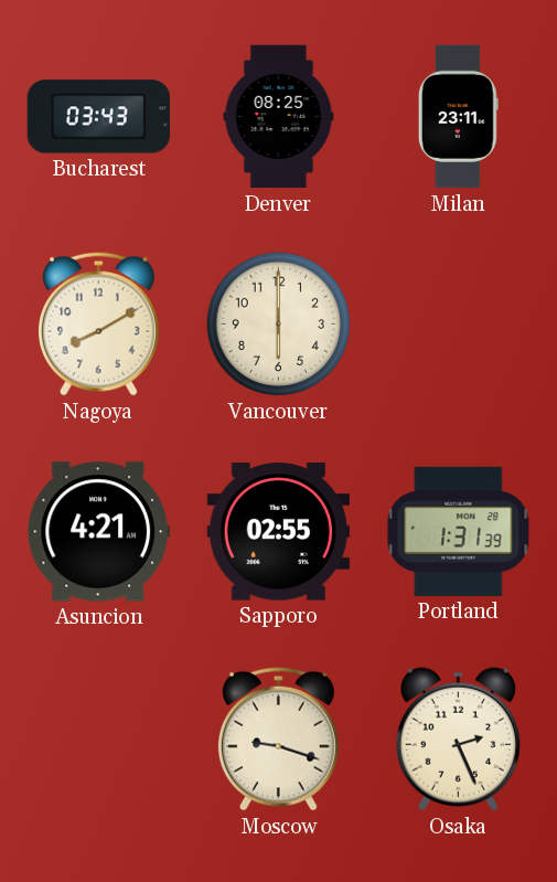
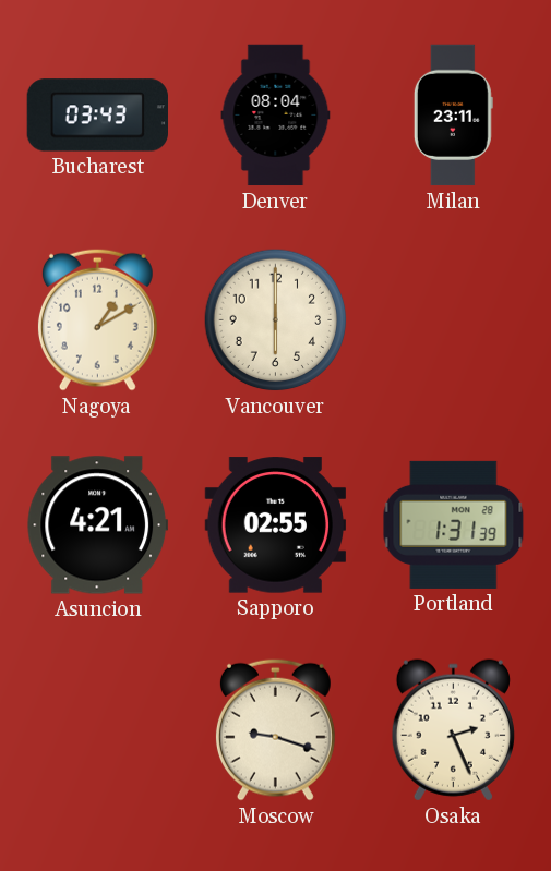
Denver: 08:25 -> 08:04 (276, 116)
Nagoya: 8:10 -> 1:10 (97, 319)
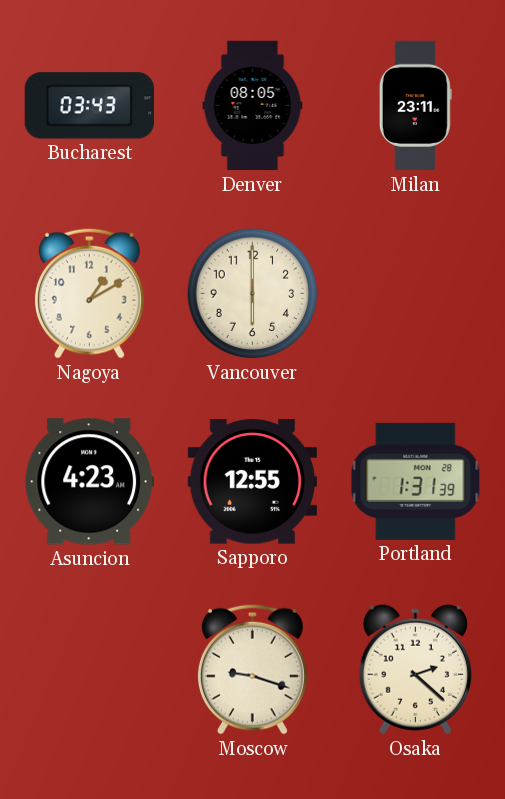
Denver: 08:04 -> 08:05 (253, 106)
Asuncion: 4:21 -> 4:23 (89, 482)
Sapporo: 02:55 -> 12:55 (252, 482)
Osaka: 2:26 -> 2:22 (415, 670)
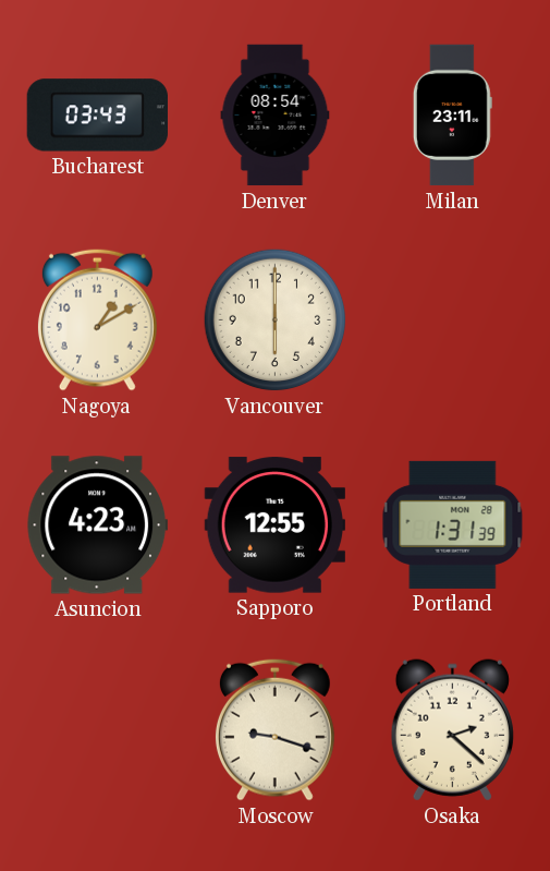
Denver: 08:05 -> 08:54 (276, 116)
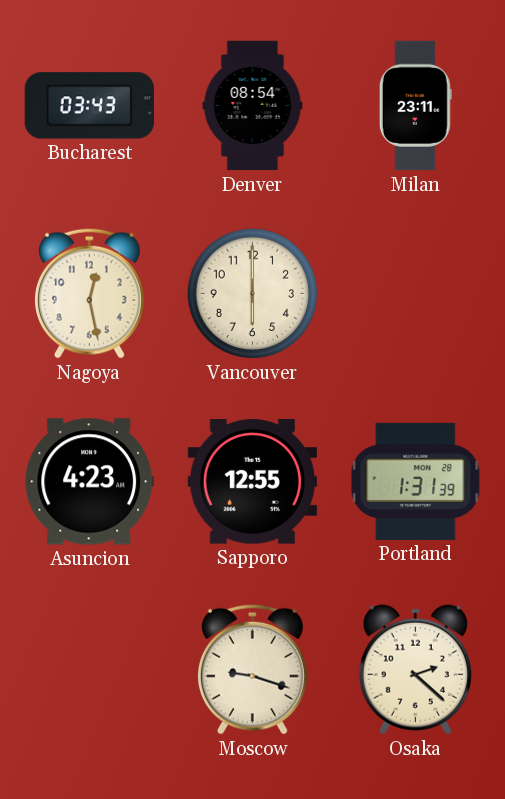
Nagoya: 1:10 -> 12:28 (89, 293)
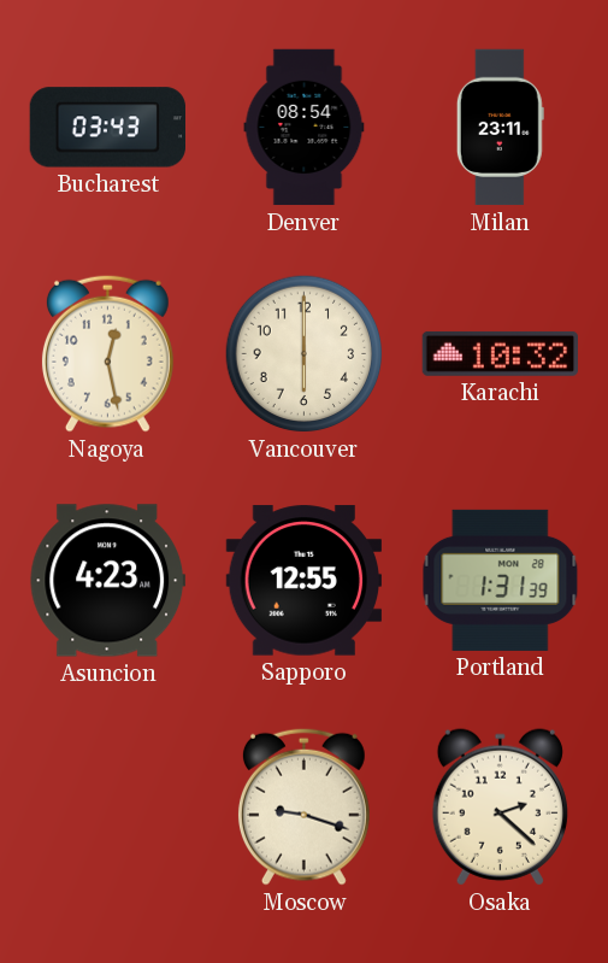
Karachi: none -> 10:32 (500, 353)
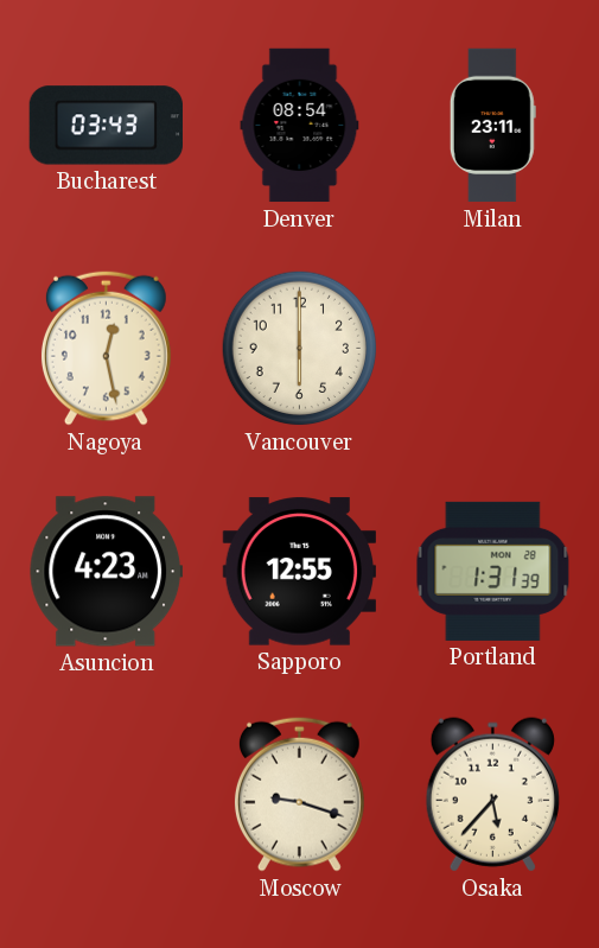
Karachi: 10:32 -> none (500, 353)
Osaka: 2:22 -> 5:37 (492, 795)
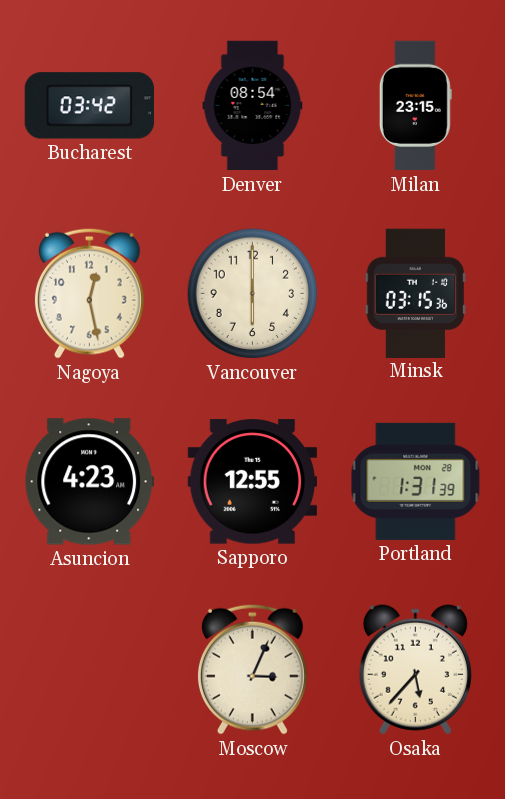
Bucharest: 03:43 -> 03:42 (89, 106)
Milan: 23:11 -> 23:15 (415, 106)
Minsk: none -> 03:15 (415, 293)
Moscow: 9:18 -> 3:04 (252, 669)
